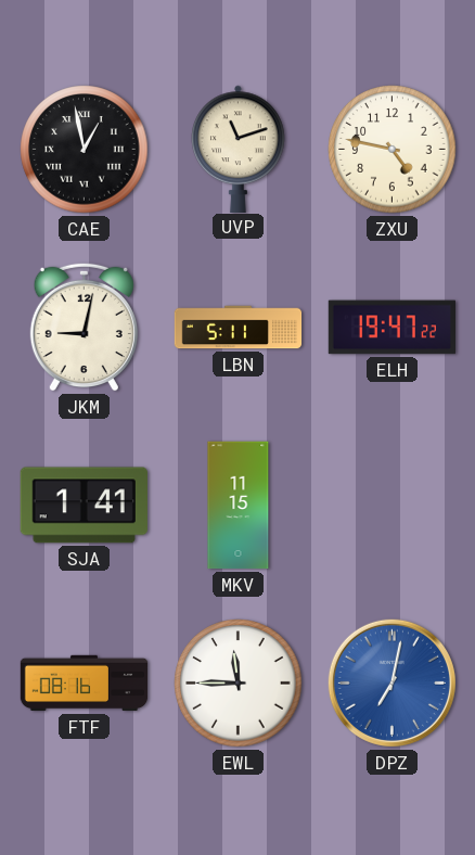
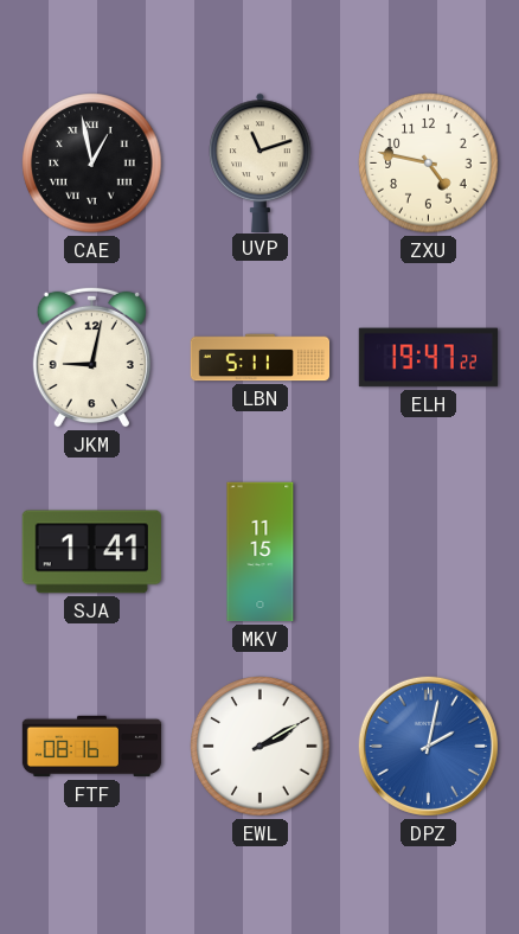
EWL: 11:45 -> 2:10 (261, 747)
DPZ: 7:02 -> 2:02 (428, 746)
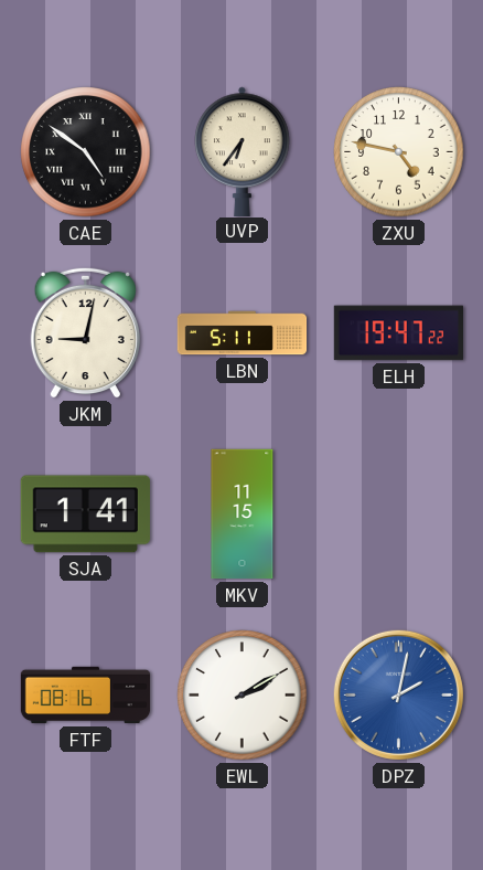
CAE: 12:58 -> 4:51 (86, 152)
UVP: 11:12 -> 6:36 (243, 151)
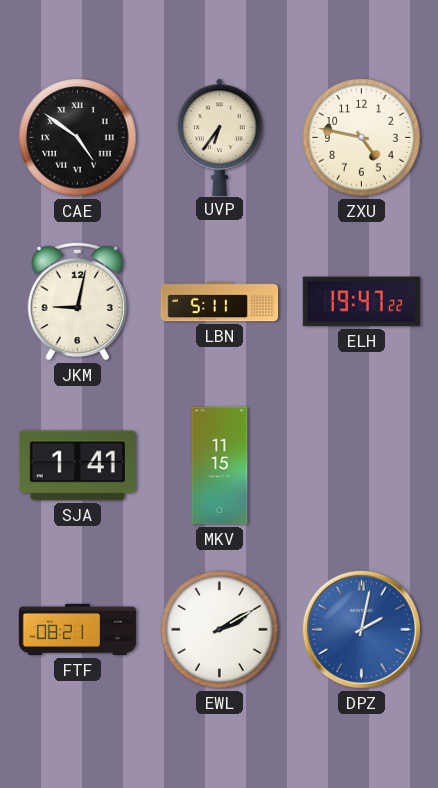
FTF: 08:16 -> 08:21 (78, 630)
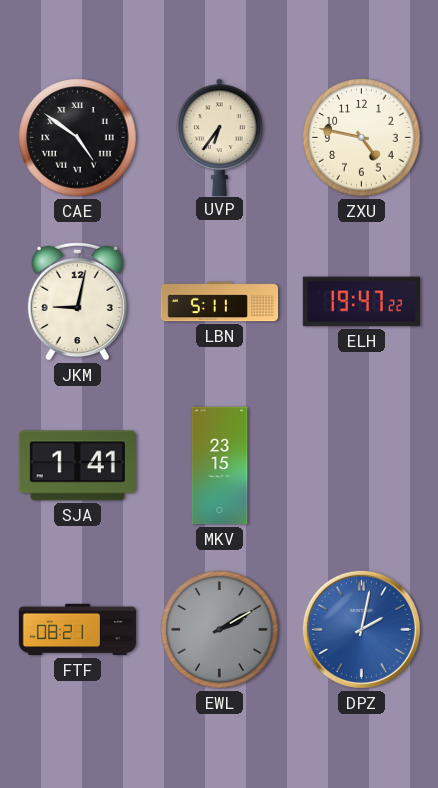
MKV: 11:15 -> 23:15 (220, 466)
EWL dial: white -> grey (220, 630)
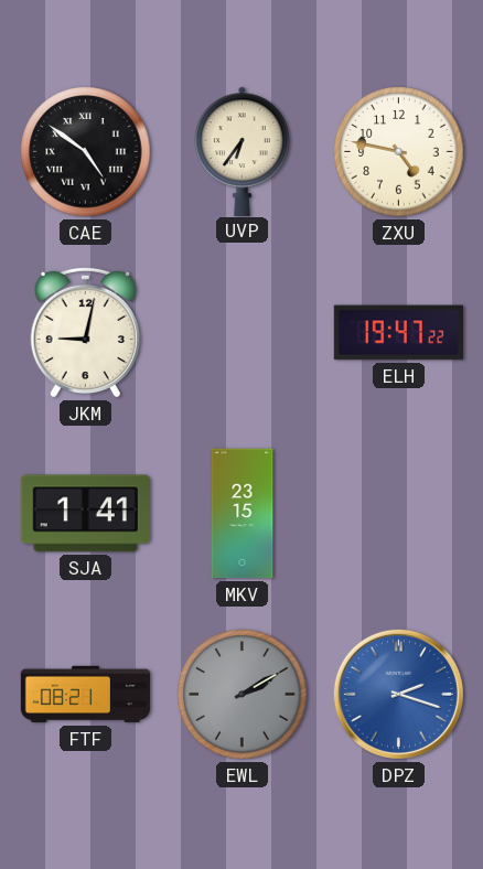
LBN: 5:11 -> none (220, 302)
DPZ: 2:02 -> 2:18 (398, 694)
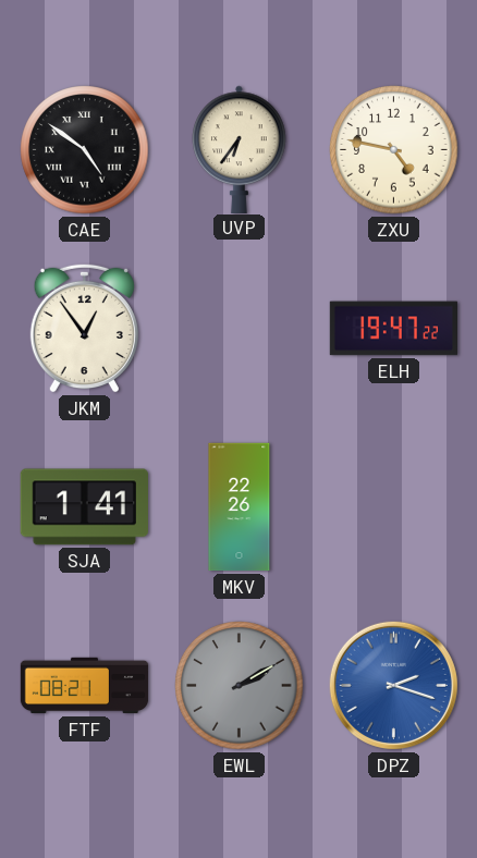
JKM: 9:02 -> 12:54 (84, 328)
MKV: 23:15 -> 22:26 (240, 507)
